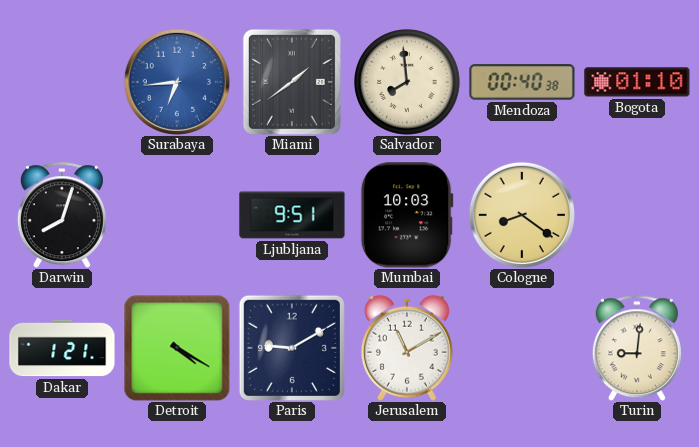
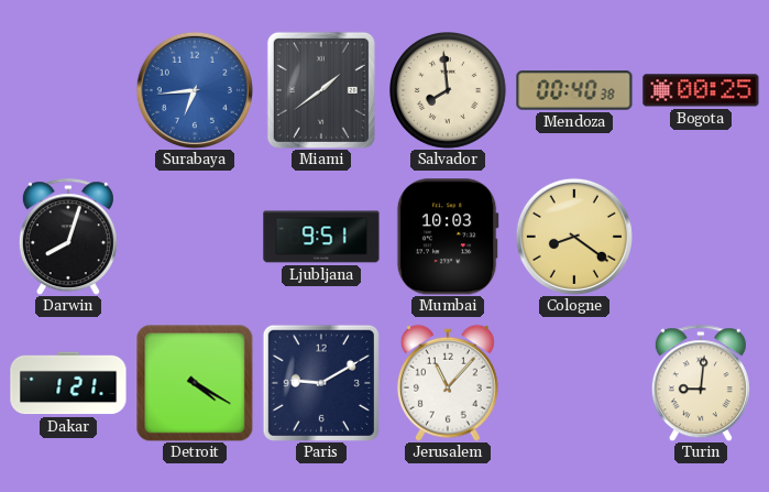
Bogota: 01:10 -> 00:25 (701, 90)
Jerusalem: 11:10 -> 11:07 (448, 383)
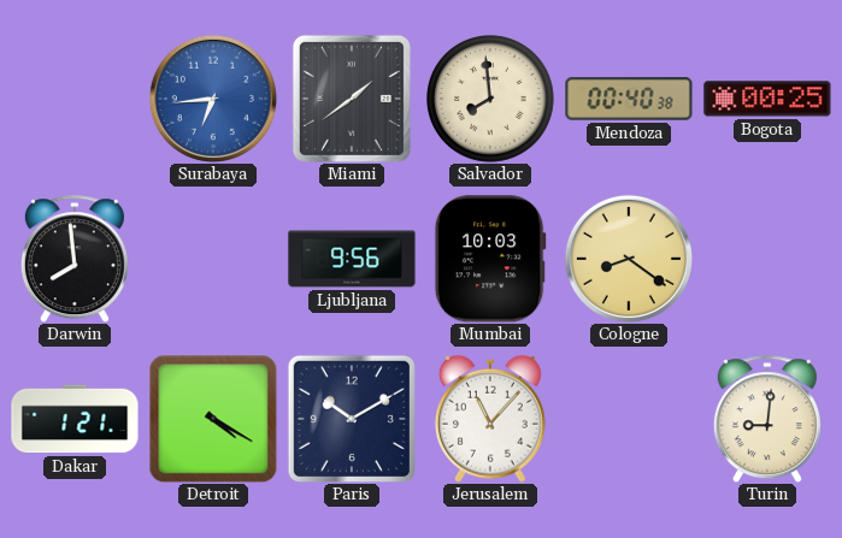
Darwin: 8:03 -> 7:59 (75, 259)
Ljubljana: 9:51 -> 9:56 (352, 259)
Paris: 9:10 -> 10:10 (352, 419)
